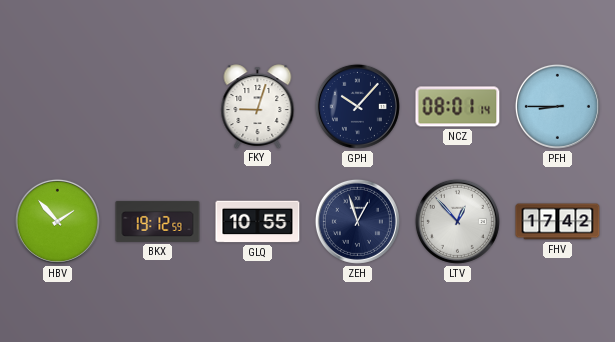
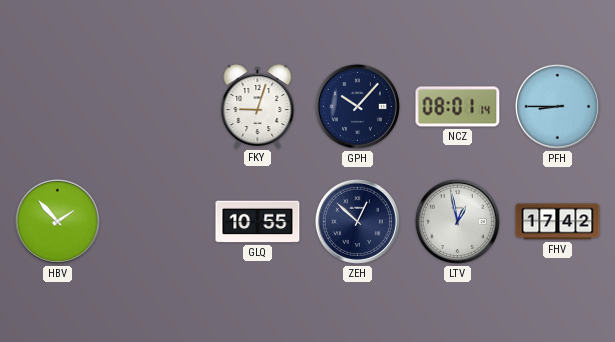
BKX: 19:12 -> none (158, 221)
ZEH: 12:57 -> 12:52 (357, 221)
LTV: 12:53 -> 12:58 (457, 221)
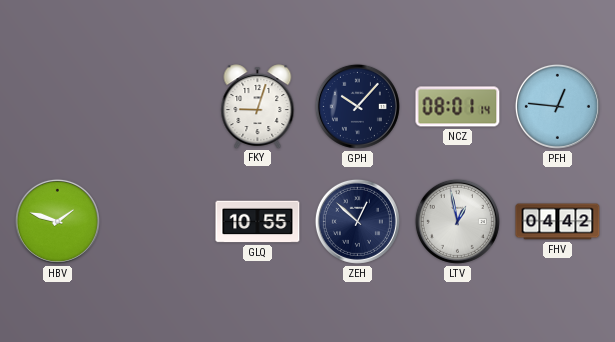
PFH: 8:45 -> 12:46 (557, 106)
HBV: 1:53 -> 1:48 (57, 221)
FHV: 17:42 -> 04:42 (558, 222)
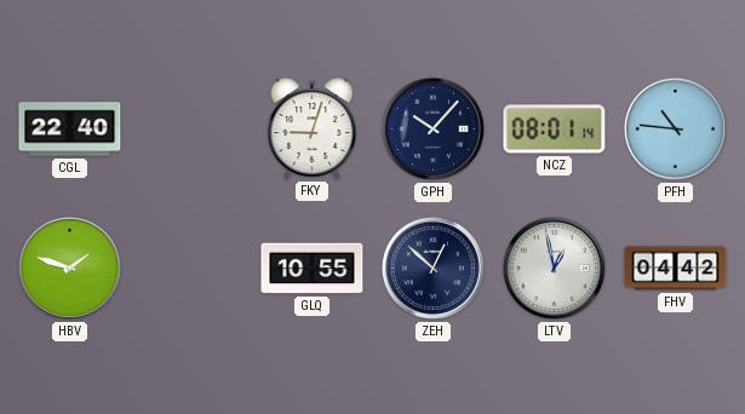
CGL: none -> 22:40 (70, 130)
PFH: 12:46 -> 10:46 (675, 128)
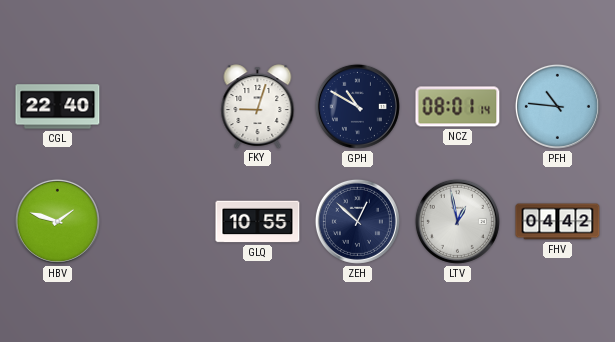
GPH: 10:07 -> 10:50 (357, 106)
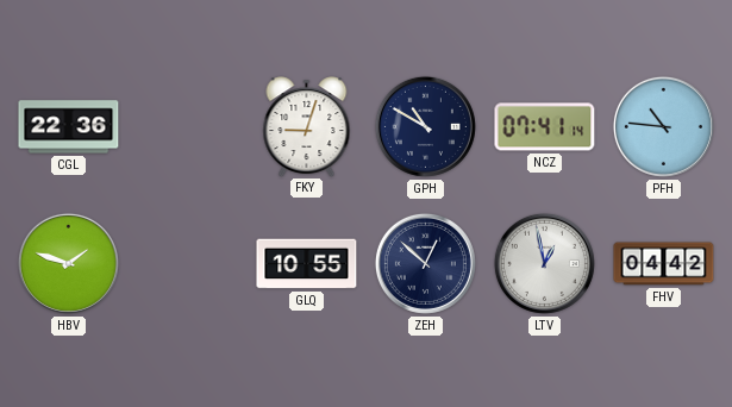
CGL: 22:40 -> 22:36 (69, 127)
NCZ: 08:01 -> 07:41 (545, 127)
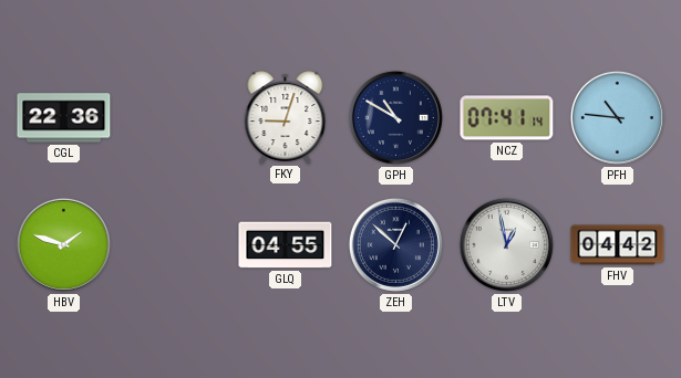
GLQ: 10:55 -> 04:55 (286, 245)
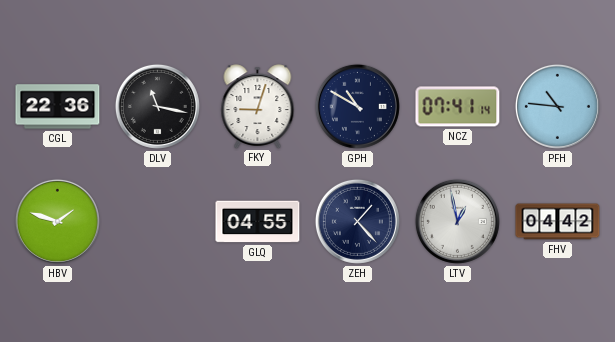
DLV: none -> 11:17 (157, 106)
ZEH: 12:52 -> 1:23 (357, 221)
